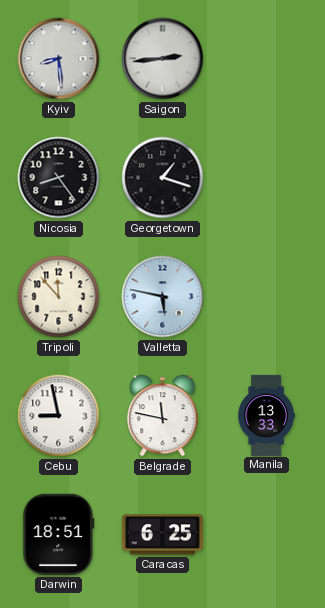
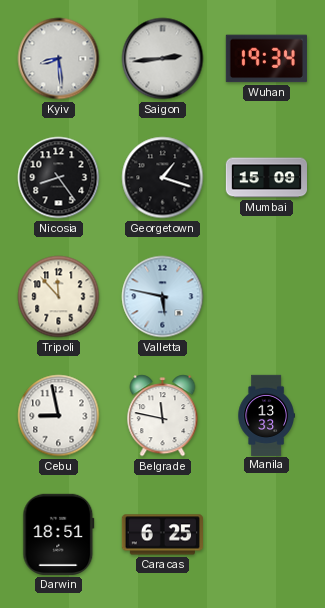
Wuhan: none -> 19:34 (266, 59)
Mumbai: none -> 15:09 (266, 178)
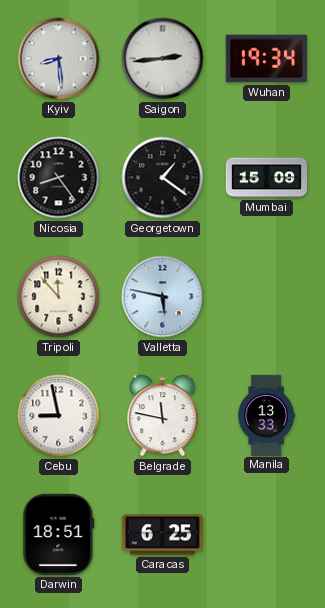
Georgetown: 1:18 -> 1:21 (163, 178)
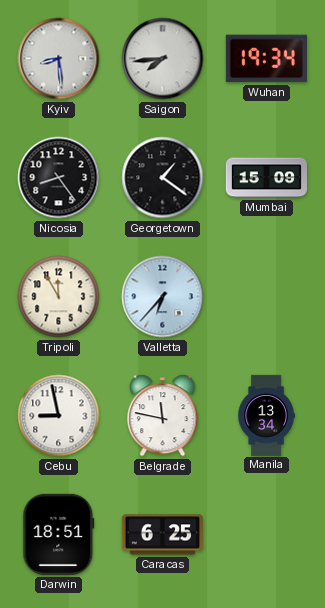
Saigon: 2:44 -> 7:44 (163, 59)
Tripoli: 11:53 -> 11:55 (59, 297)
Valletta: 5:47 -> 6:37 (163, 297)
Manila: 13:33 -> 13:34 (266, 415)
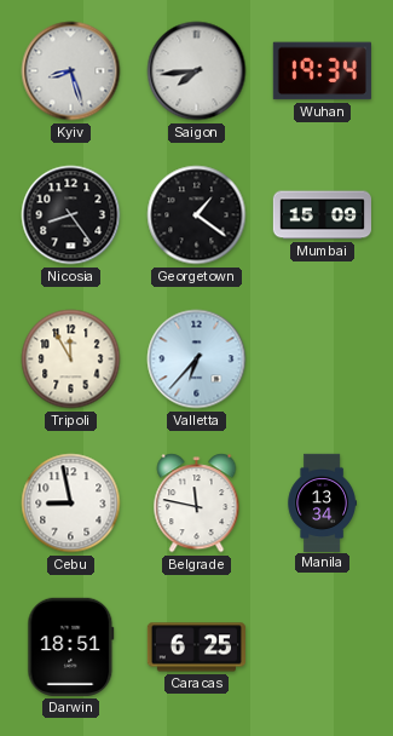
Kyiv: 8:29 -> 8:27 (71, 71)
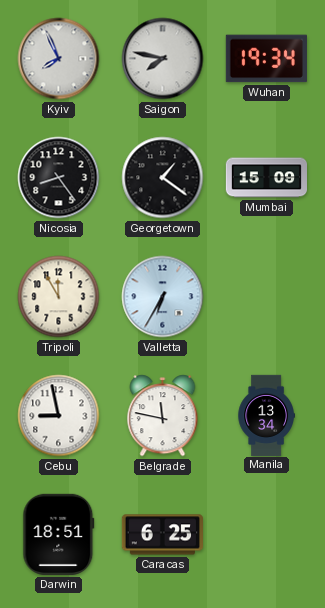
Kyiv: 8:27 -> 7:56 (59, 59)
Saigon: 7:44 -> 7:47 (163, 59)
Valletta: 6:37 -> 6:35 (163, 297)
